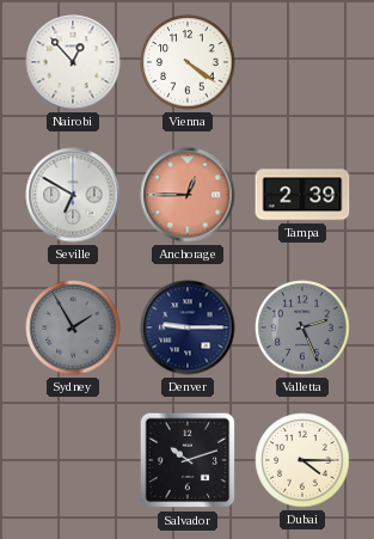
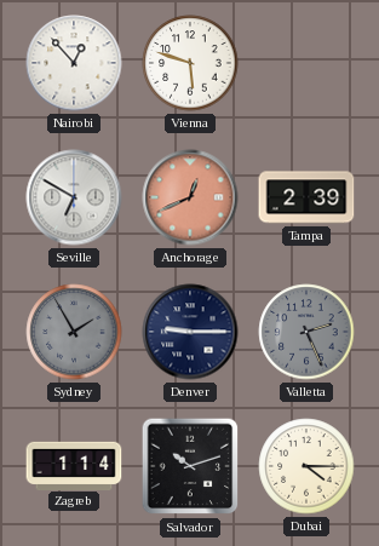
Vienna: 4:21 -> 5:48 (190, 63)
Anchorage: 12:45 -> 12:41 (190, 197)
Zagreb: none -> 1:14 (74, 465)
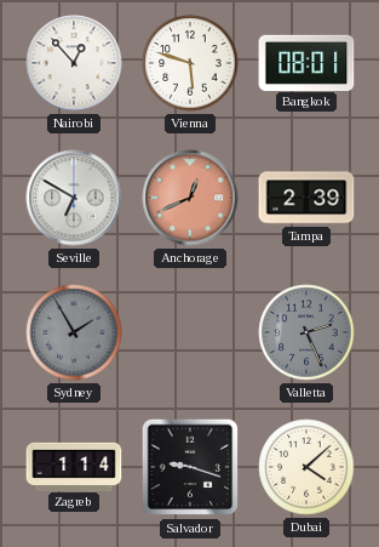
Bangkok: none -> 08:01 (306, 62)
Denver: 9:15 -> none (190, 332)
Salvador: 10:12 -> 9:18 (190, 467)
Dubai: 4:15 -> 4:08 (306, 467)
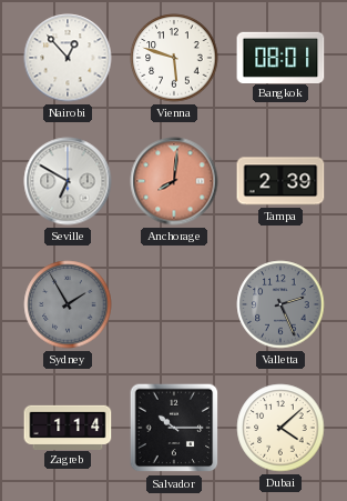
Anchorage: 12:41 -> 8:01 (174, 181)
Salvador: 9:18 -> 10:15 (174, 428)
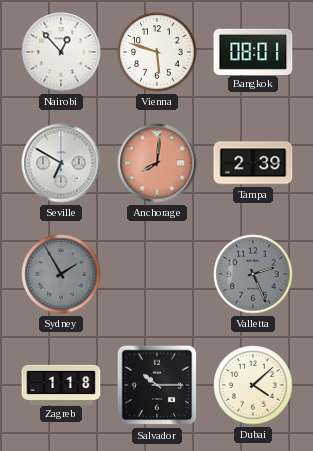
Zagreb: 1:14 -> 1:18 (61, 384)
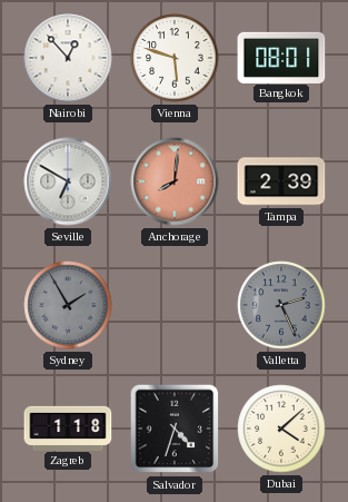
Salvador: 10:15 -> 4:33 (175, 429)
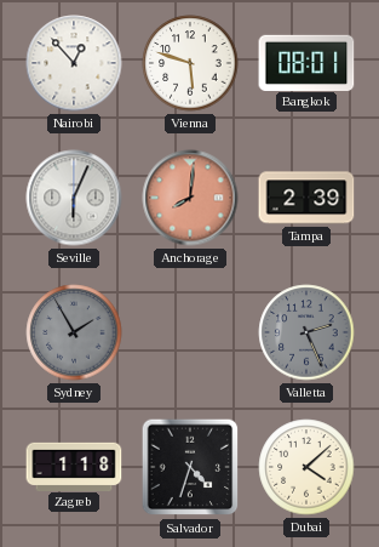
Seville: 6:50 -> 6:04 (74, 198)
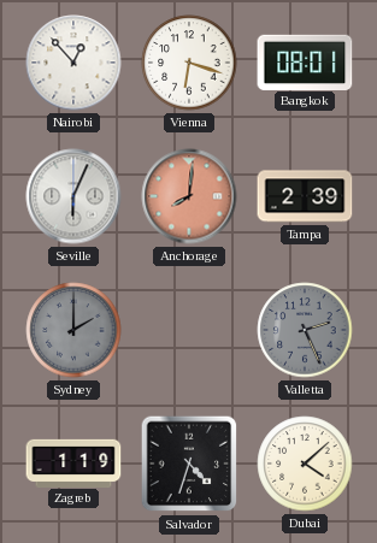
Vienna: 5:48 -> 6:18 (189, 63)
Sydney: 1:55 -> 2:00 (73, 330)
Zagreb: 1:18 -> 1:19 (73, 462)
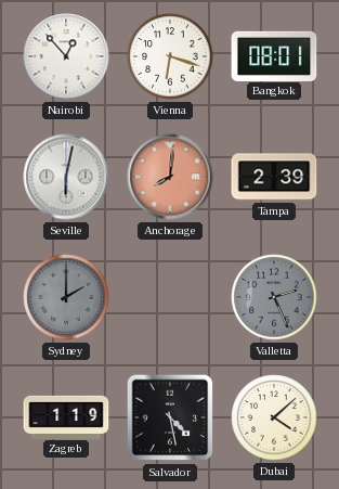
Seville: 6:04 -> 6:02 (66, 177)
Salvador: 4:33 -> 4:28 (170, 417)
